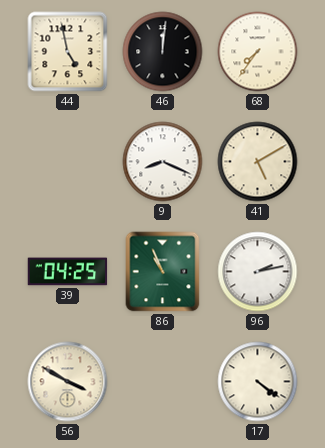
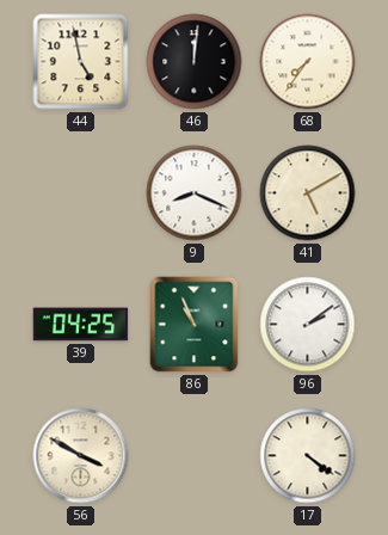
96: 2:13 -> 2:09 (308, 325)
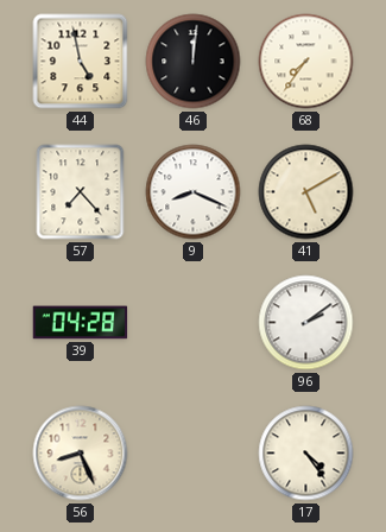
57: none -> 7:23 (81, 192)
39: 04:25 -> 04:28 (81, 323)
86: 10:56 -> none (195, 325)
56: 3:50 -> 8:26 (81, 454)
17: 4:21 -> 4:24 (306, 454)
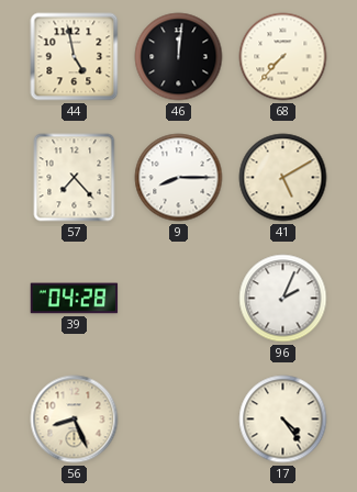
68: 7:36 -> 7:37 (283, 57)
9: 8:19 -> 8:15 (179, 178)
96: 2:09 -> 2:04 (283, 299)
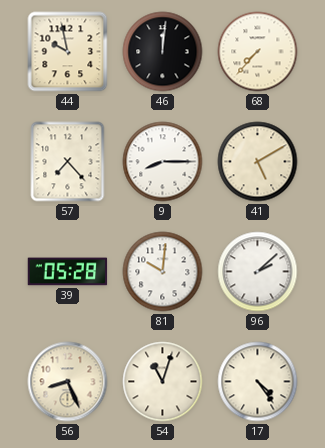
44: 4:58 -> 9:58 (68, 52)
39: 04:28 -> 05:28 (68, 272)
81: none -> 10:01 (163, 272)
96: 2:04 -> 2:08 (258, 272)
54: none -> 11:03 (163, 382)
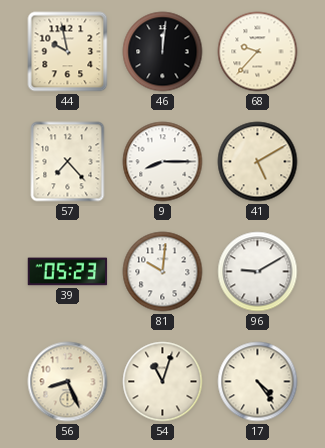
68: 7:37 -> 9:37 (258, 52)
39: 05:28 -> 05:23 (68, 272)
96: 2:08 -> 9:10 (258, 272)
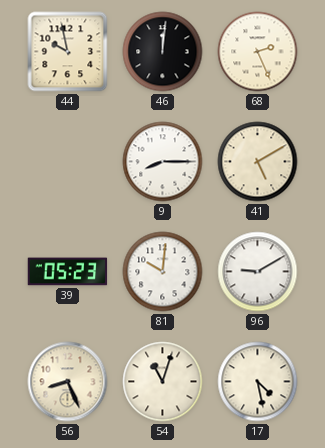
68: 9:37 -> 2:26 (258, 52)
57: 7:23 -> none (68, 162)
17: 4:24 -> 4:28 (258, 382)
